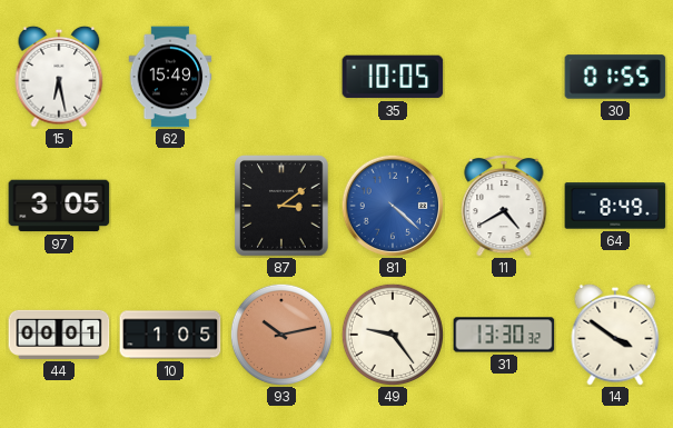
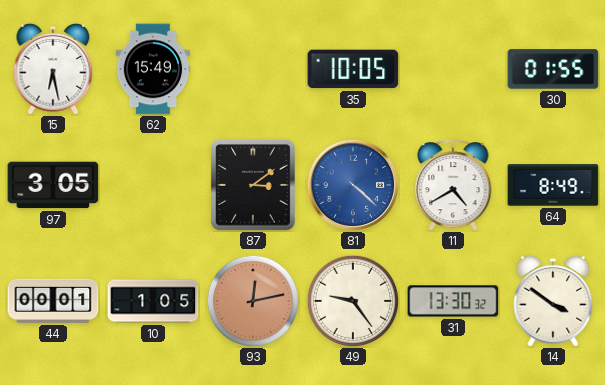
93: 10:13 -> 12:13 (252, 300)
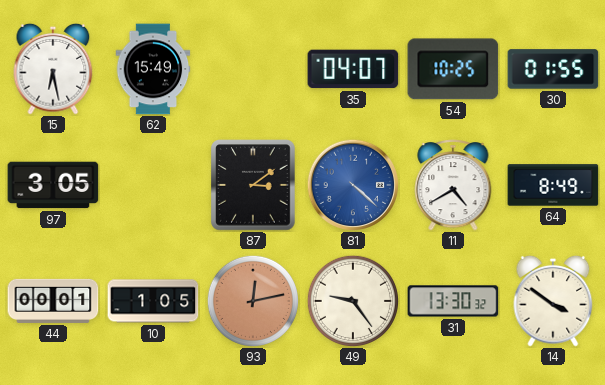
35: 10:05 -> 04:07 (353, 69)
54: none -> 10:25 (453, 69)
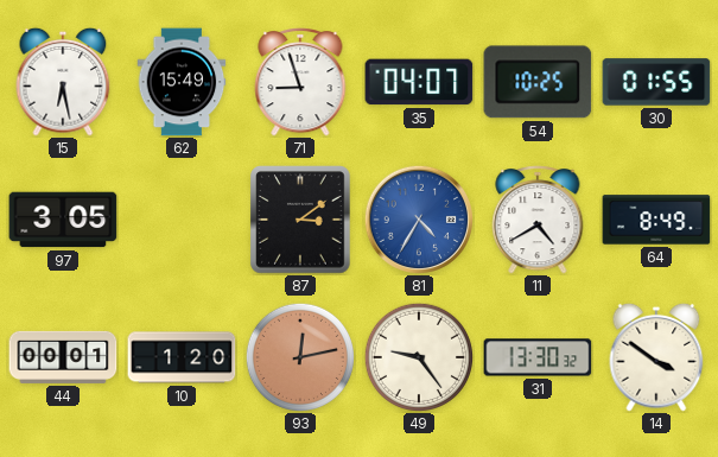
71: none -> 8:57 (300, 83)
81: 4:22 -> 4:35 (418, 218)
10: 1:05 -> 1:20 (182, 357)
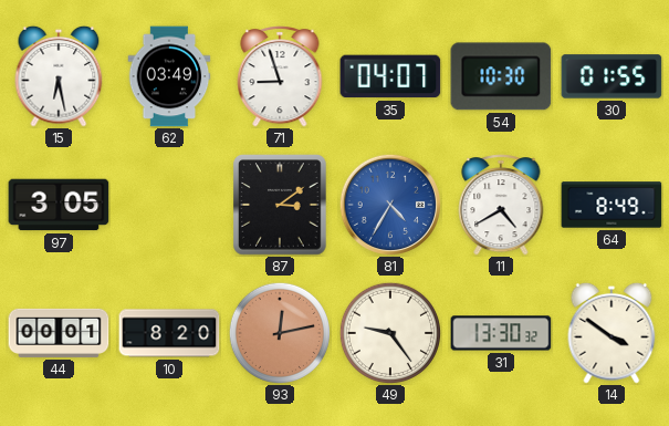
62: 15:49 -> 03:49 (169, 76)
54: 10:25 -> 10:30 (501, 76)
10: 1:20 -> 8:20 (169, 333)
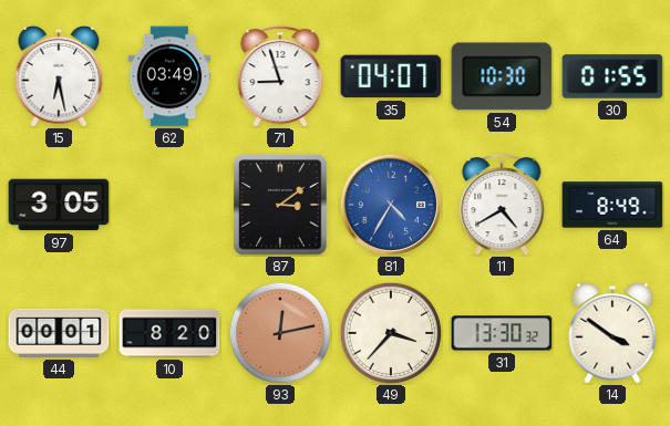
49: 9:24 -> 3:37 (390, 332)
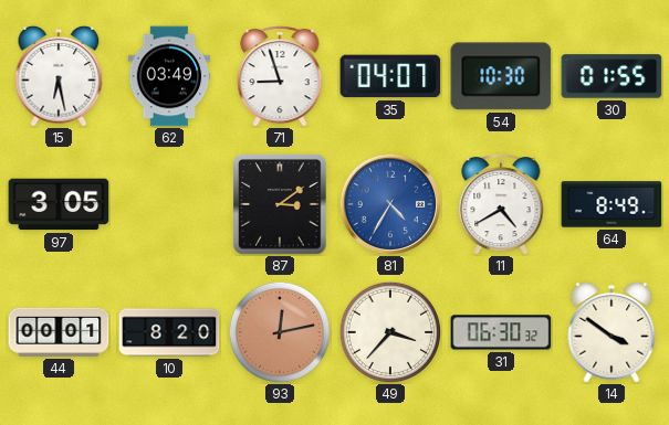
31: 13:30 -> 06:30 (501, 332)
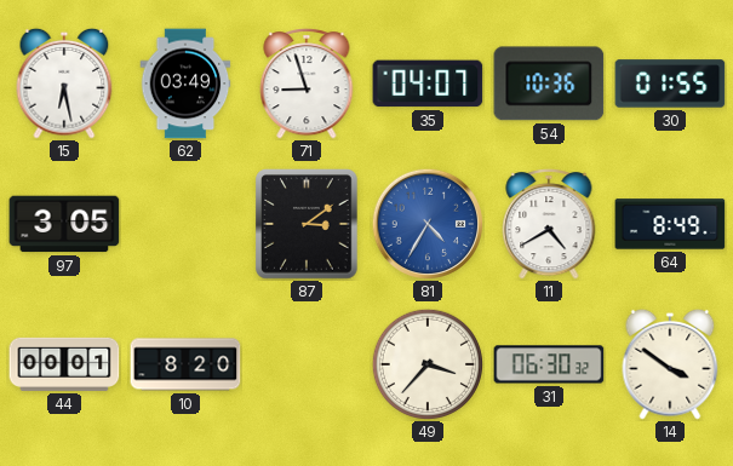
54: 10:30 -> 10:36 (549, 84)
93: 12:13 -> none (279, 331)
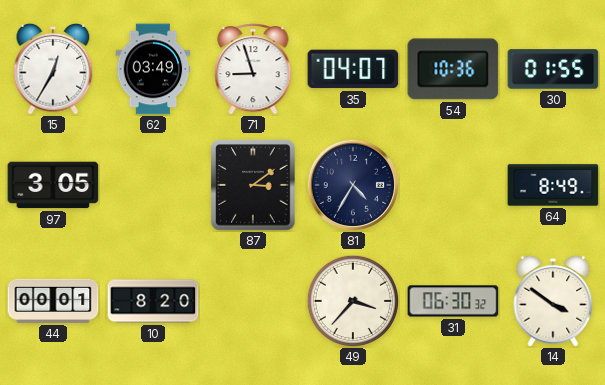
15: 6:28 -> 12:35 (53, 69)
81 dial: blue -> navy (352, 184)
11: 4:40 -> none (549, 225)
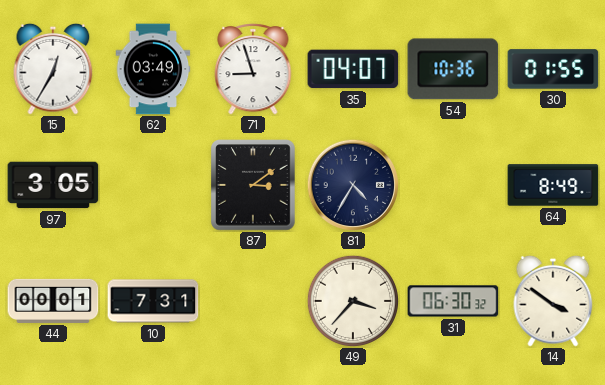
10: 8:20 -> 7:31 (153, 301)
